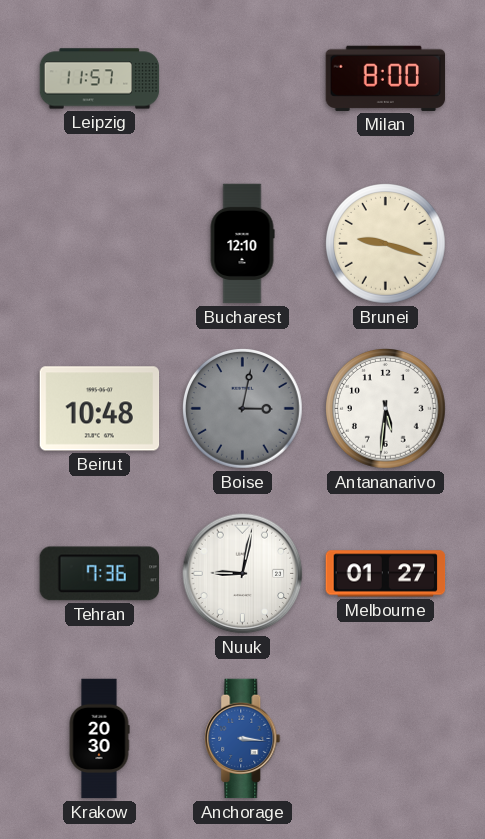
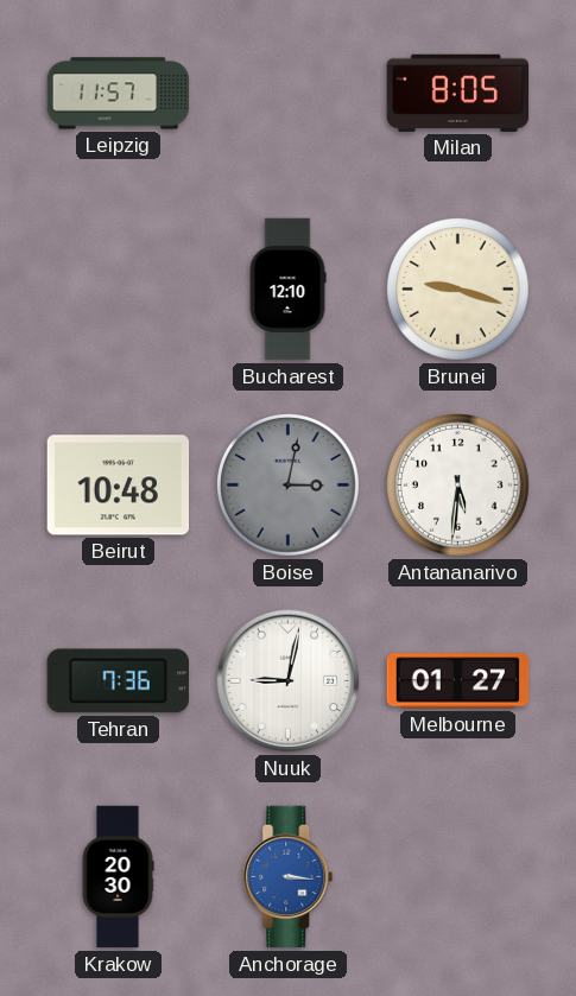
Milan: 8:00 -> 8:05 (458, 93)
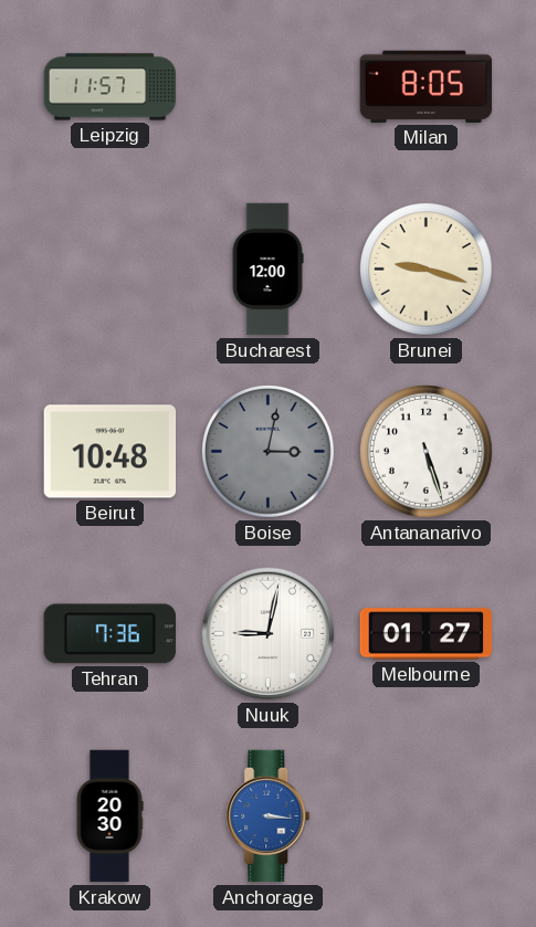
Bucharest: 12:10 -> 12:00 (267, 270)
Antananarivo: 5:31 -> 5:27 (427, 452)
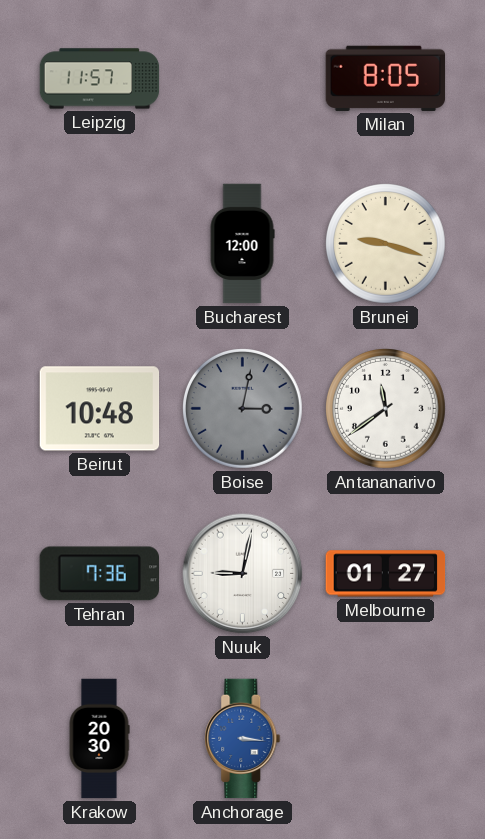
Antananarivo: 5:27 -> 11:39 (386, 409)
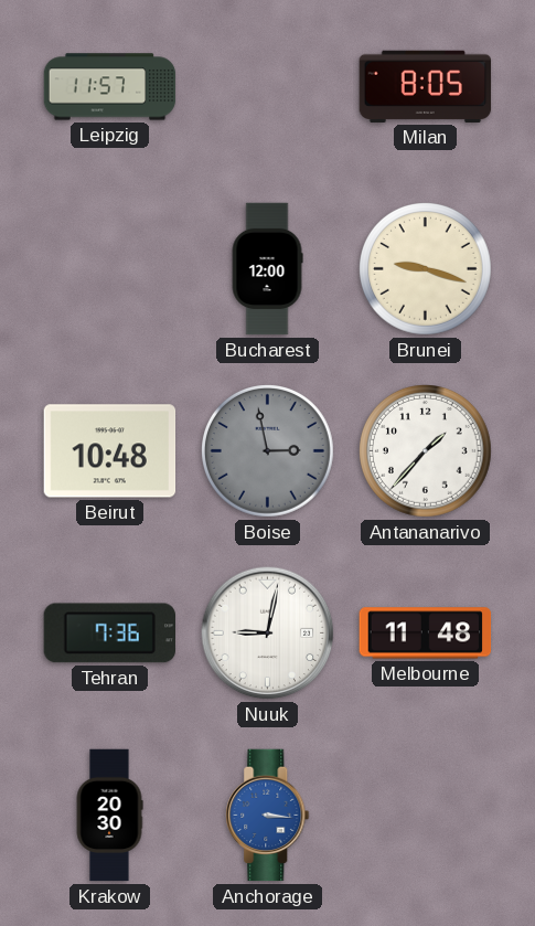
Boise: 3:02 -> 2:58 (268, 451)
Antananarivo: 11:39 -> 1:37 (426, 451)
Melbourne: 01:27 -> 11:48 (426, 634)
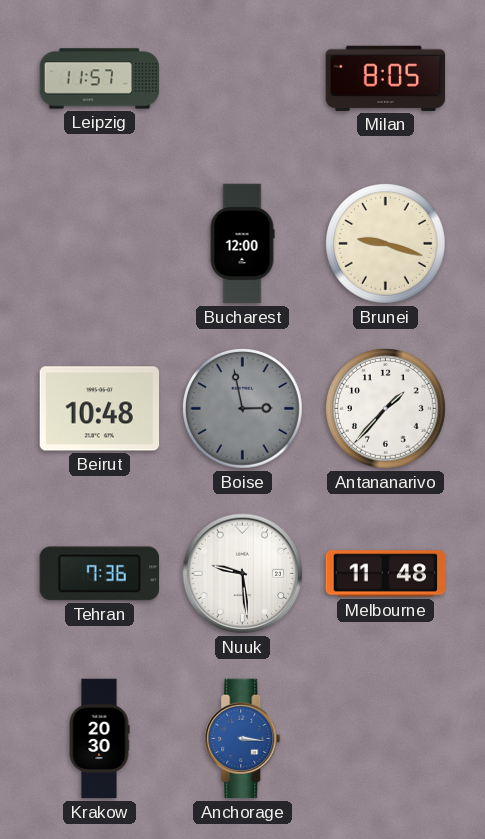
Nuuk: 9:02 -> 9:29 (243, 574)
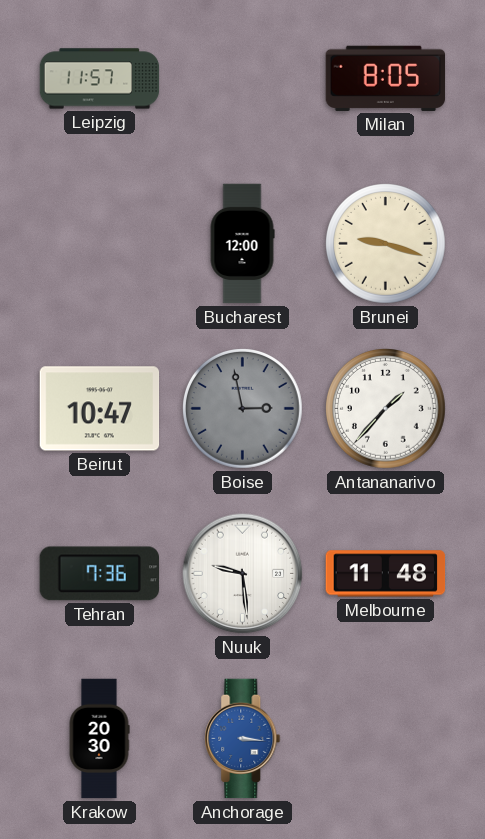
Beirut: 10:48 -> 10:47 (100, 409)
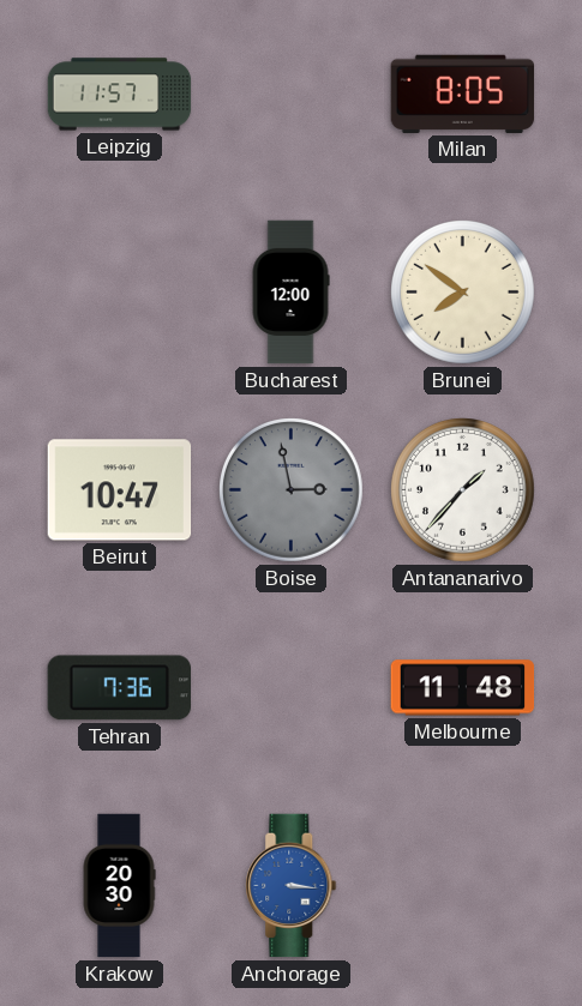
Brunei: 9:18 -> 7:51 (463, 293)
Nuuk: 9:29 -> none (243, 574)
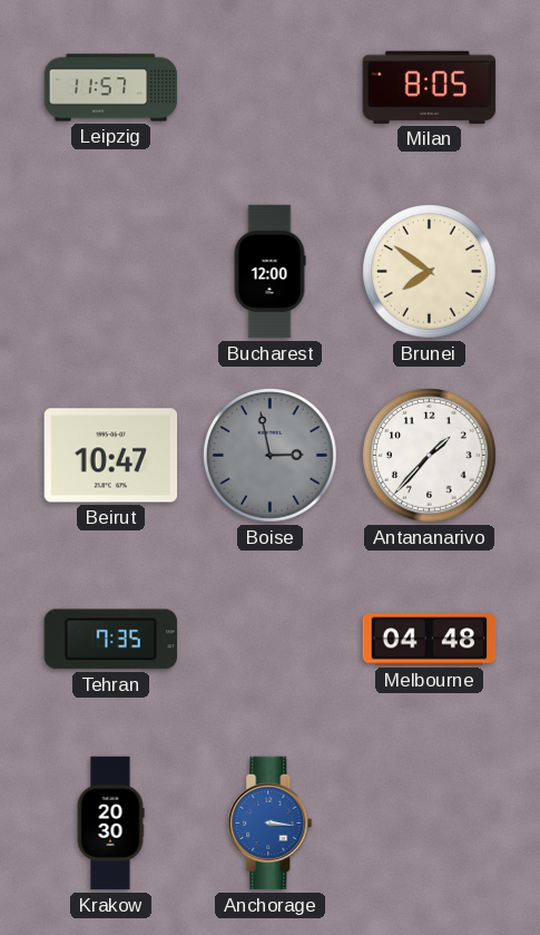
Tehran: 7:36 -> 7:35 (110, 640)
Melbourne: 11:48 -> 04:48 (430, 640)
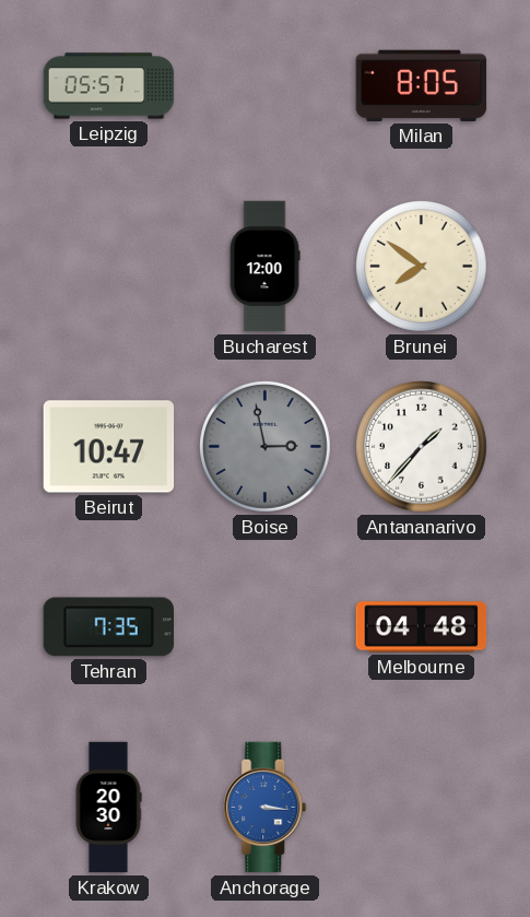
Leipzig: 11:57 -> 05:57 (109, 86)
